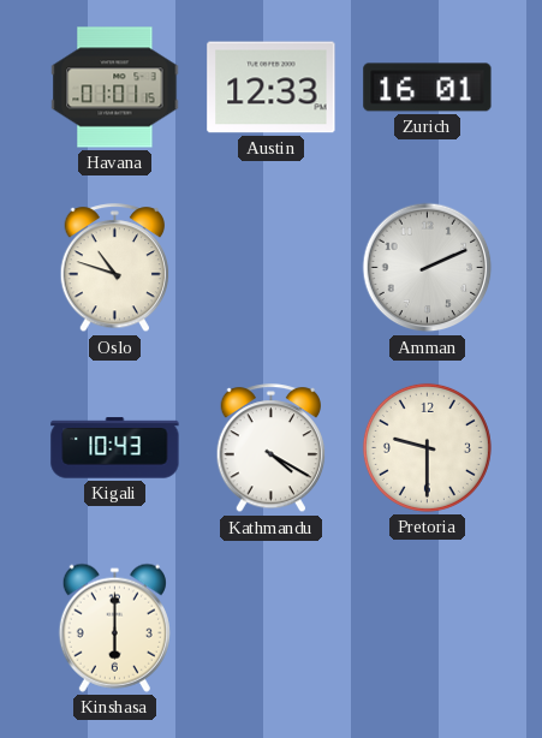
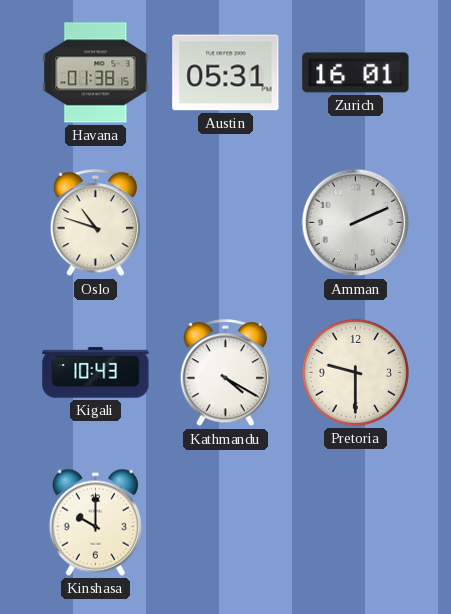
Havana: 01:01 -> 01:38 (96, 73)
Austin: 12:33 -> 05:31 (226, 73)
Kinshasa: 6:00 -> 10:00 (95, 522)
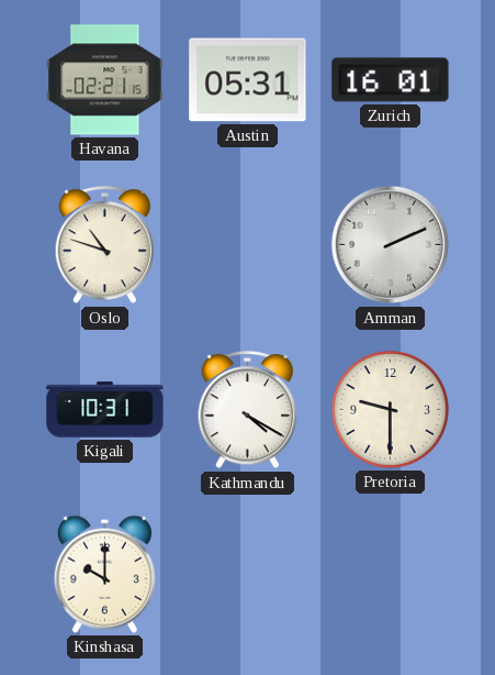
Havana: 01:38 -> 02:21 (105, 80)
Kigali: 10:43 -> 10:31 (105, 410)
